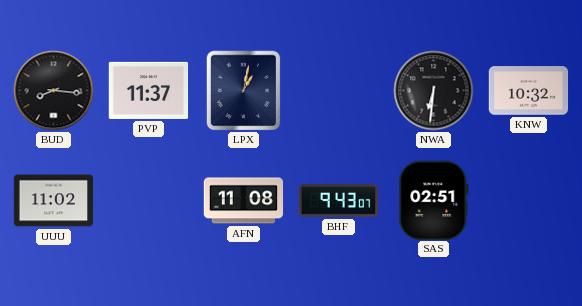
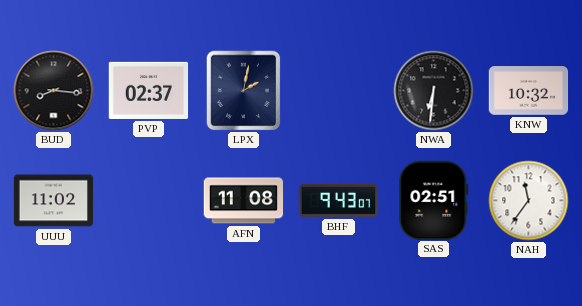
PVP: 11:37 -> 02:37 (149, 90)
LPX: 1:02 -> 2:02 (244, 91)
NAH: none -> 11:36 (529, 201)
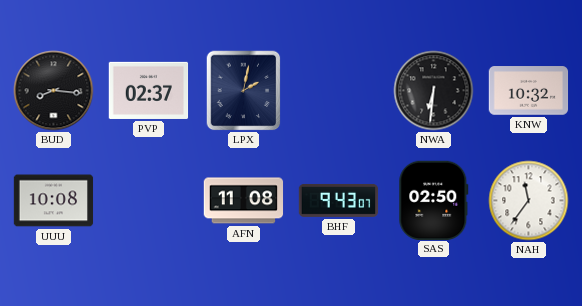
UUU: 11:02 -> 10:08 (54, 201)
SAS: 02:51 -> 02:50 (434, 200)
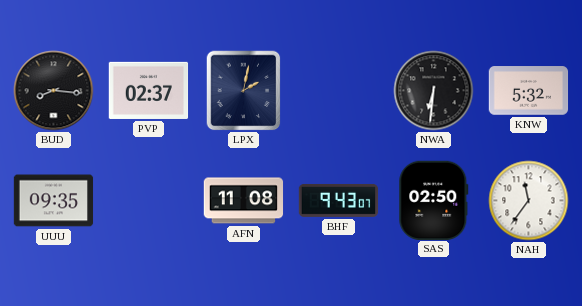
KNW: 10:32 -> 5:32 (529, 91)
UUU: 10:08 -> 09:35 (54, 201)
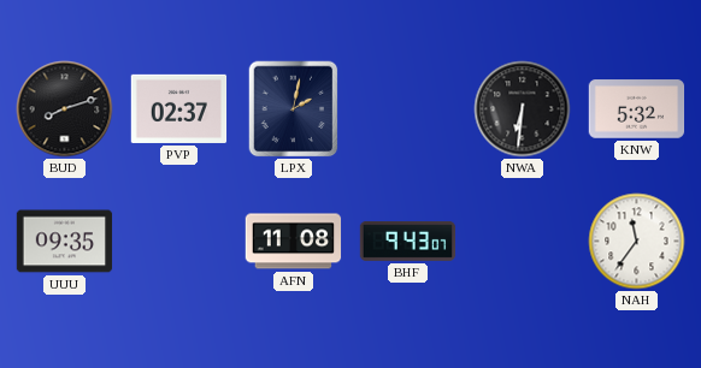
BUD: 8:16 -> 8:12 (65, 109)
SAS: 02:50 -> none (434, 200)
